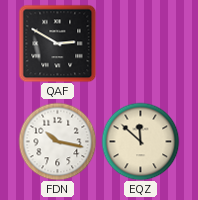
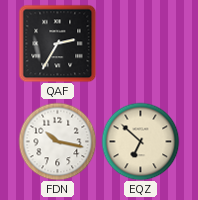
QAF: 2:50 -> 2:35 (57, 43)
EQZ: 11:52 -> 6:52 (140, 141)
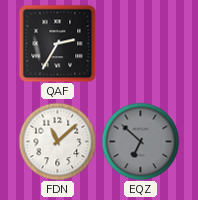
FDN: 10:17 -> 11:08 (57, 141)
EQZ dial: cream -> grey (140, 141)
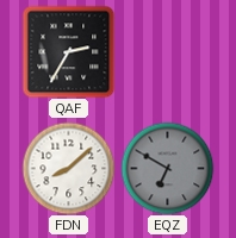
FDN: 11:08 -> 8:08 (68, 168)
EQZ: 6:52 -> 6:50 (167, 168)
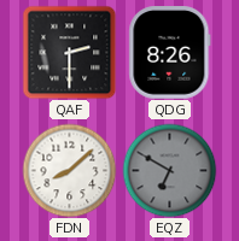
QAF: 2:35 -> 2:30 (69, 52)
QDG: none -> 8:26 (170, 53)
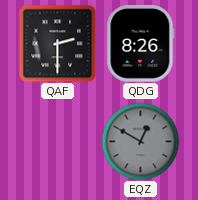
FDN: 8:08 -> none (69, 170)
EQZ: 6:50 -> 12:50 (140, 141)
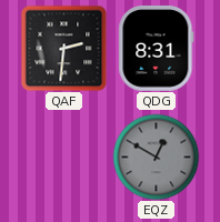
QAF: 2:30 -> 2:31 (63, 48)
QDG: 8:26 -> 8:31 (157, 49)
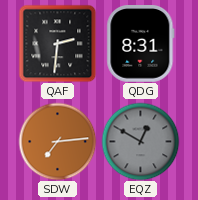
SDW: none -> 7:14 (57, 141)
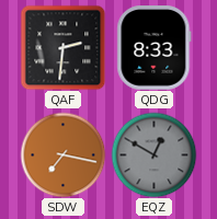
QDG: 8:31 -> 8:33 (155, 48)
SDW: 7:14 -> 7:17 (62, 154)
